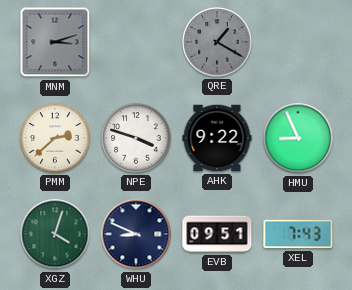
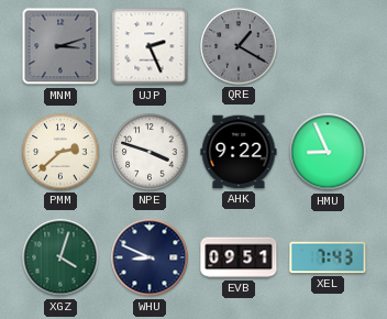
UJP: none -> 2:26 (150, 46)
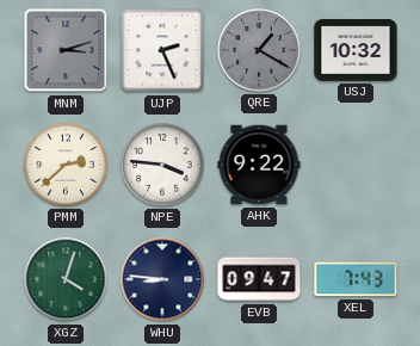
USJ: none -> 10:32 (356, 51)
NPE: 3:48 -> 3:46 (162, 165)
HMU: 8:56 -> none (328, 152)
WHU: 8:49 -> 8:46 (162, 279)
EVB: 09:51 -> 09:47 (259, 279)
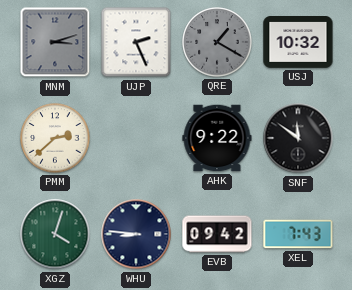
NPE: 3:46 -> none (162, 165)
SNF: none -> 11:51 (298, 138)
EVB: 09:47 -> 09:42 (217, 234)
